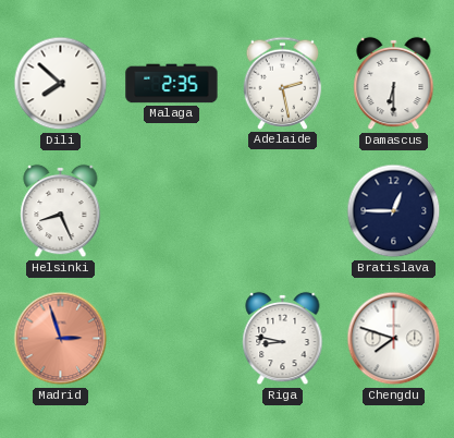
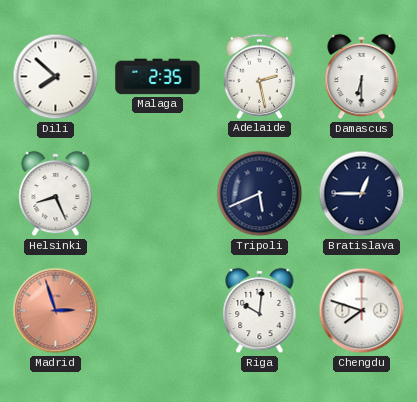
Tripoli: none -> 5:41 (260, 194)
Riga: 8:47 -> 10:01 (260, 311)
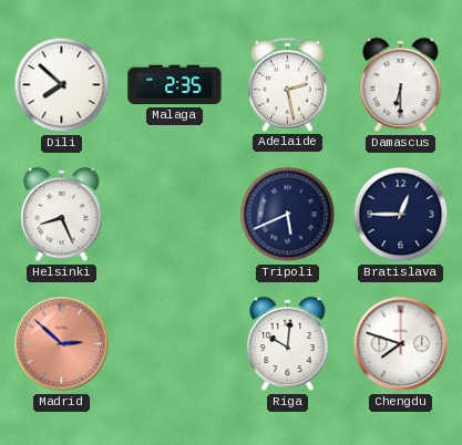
Madrid: 2:57 -> 2:52 (62, 344)
